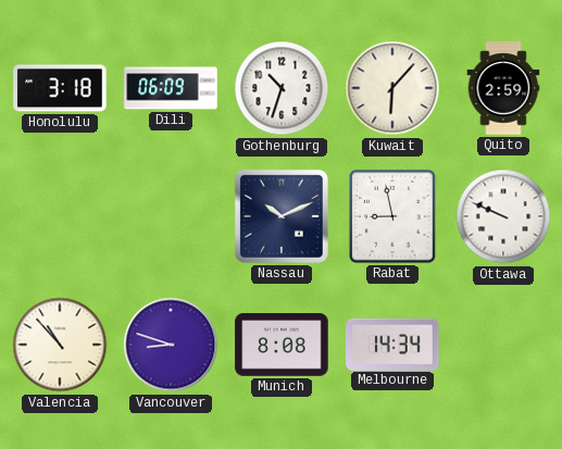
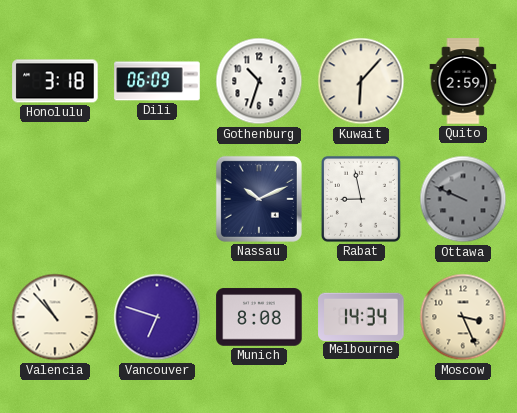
Ottawa dial: white -> grey (463, 199)
Vancouver: 8:48 -> 6:48 (157, 317)
Moscow: none -> 3:26 (463, 317)
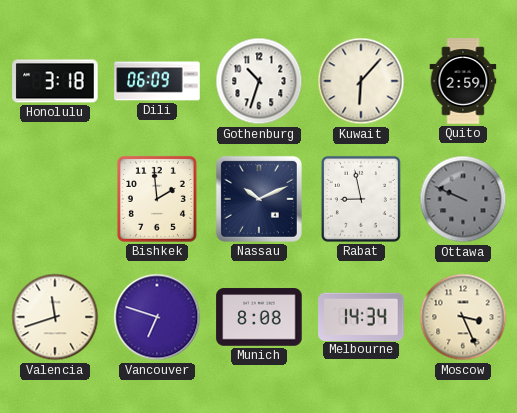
Bishkek: none -> 1:59 (157, 199)
Valencia: 10:53 -> 11:42 (55, 317)
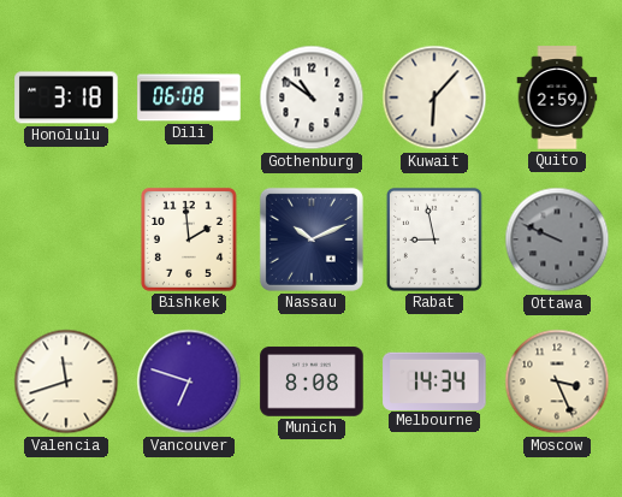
Dili: 06:09 -> 06:08 (189, 97)
Gothenburg: 10:33 -> 10:51 (312, 97)
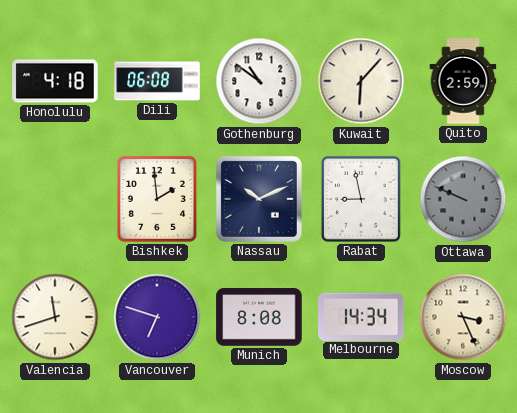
Honolulu: 3:18 -> 4:18 (55, 81)
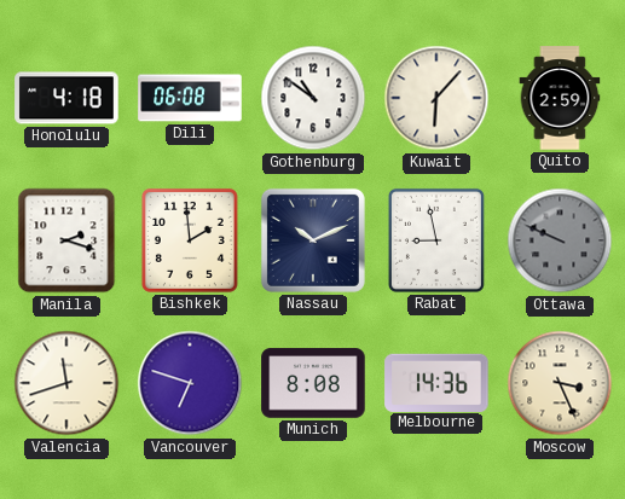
Manila: none -> 2:18 (66, 240)
Melbourne: 14:34 -> 14:36 (436, 382)
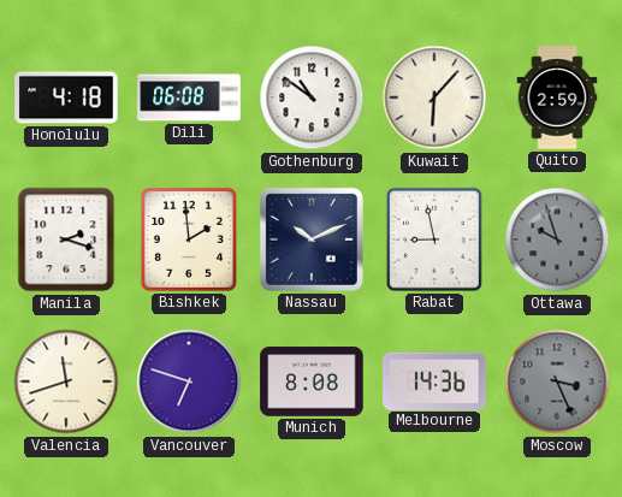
Ottawa: 9:49 -> 9:57 (557, 239)
Moscow dial: cream -> grey (557, 381)
